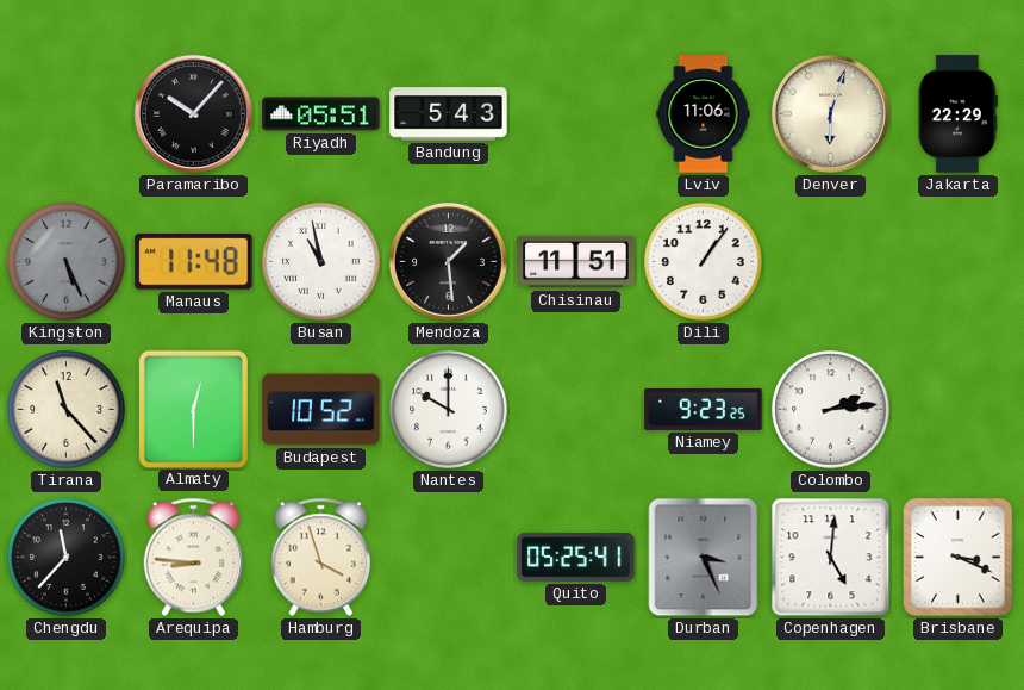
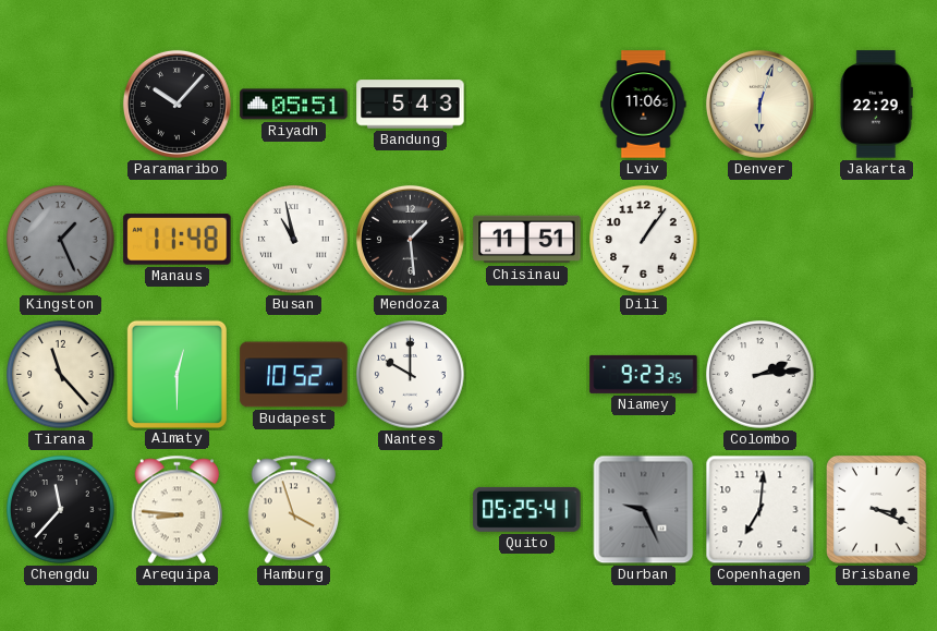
Kingston: 5:26 -> 1:26 (61, 240)
Durban: 3:26 -> 9:26 (644, 510)
Copenhagen: 5:01 -> 7:01 (760, 510)
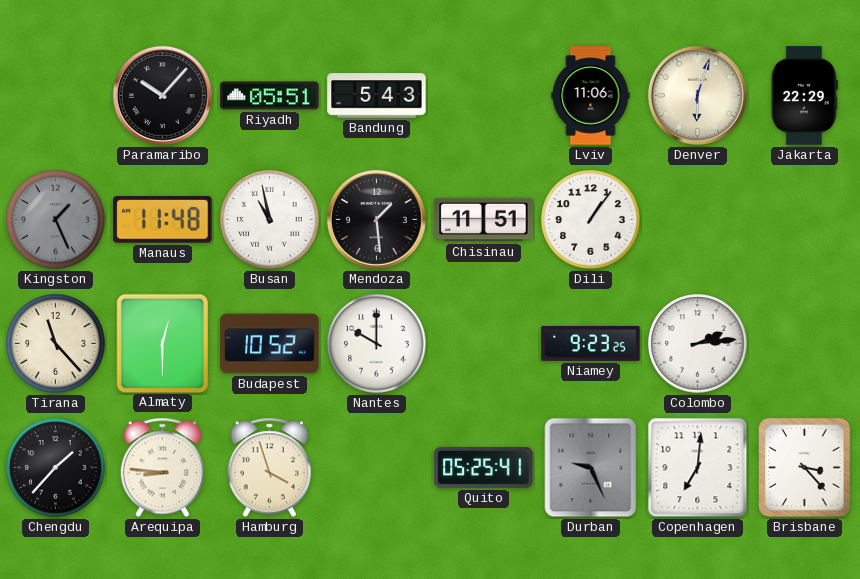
Chengdu: 11:37 -> 1:37 (56, 468)
Brisbane: 3:19 -> 3:23 (805, 468)
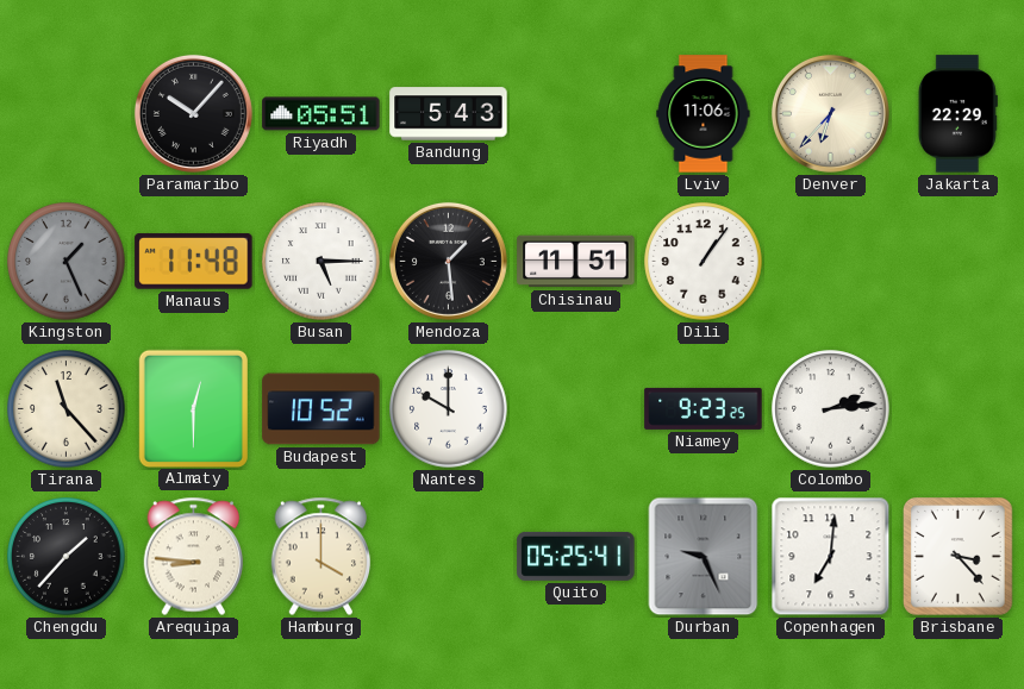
Denver: 6:03 -> 6:37 (830, 113)
Busan: 10:58 -> 5:15 (321, 262)
Hamburg: 3:57 -> 4:00 (321, 557)
